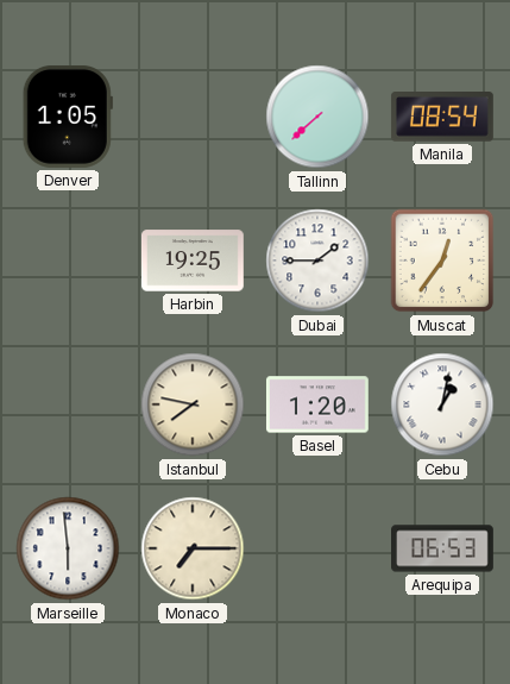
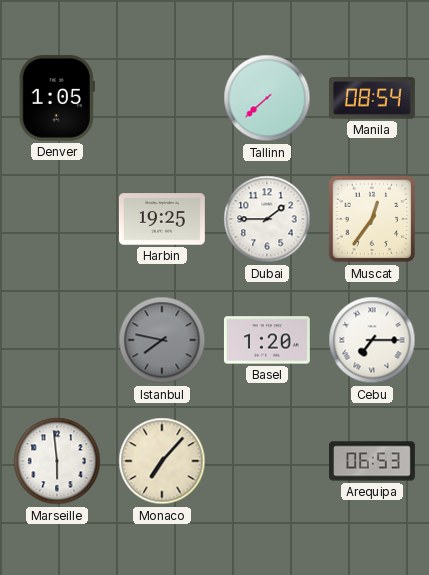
Istanbul dial: cream -> grey (162, 340)
Cebu: 1:02 -> 7:15 (372, 340)
Monaco: 7:15 -> 7:07 (162, 461)
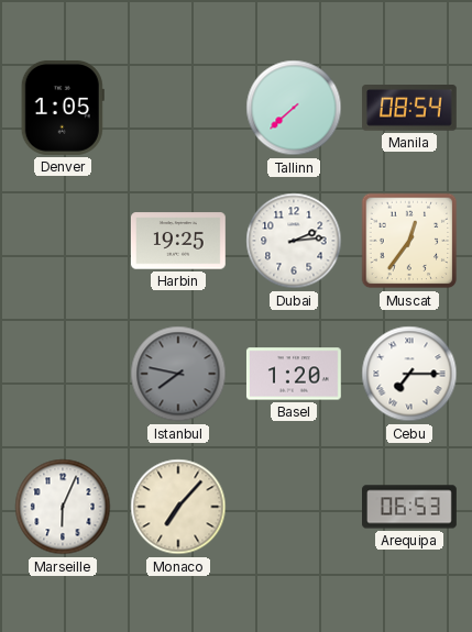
Dubai: 1:45 -> 2:14 (294, 241)
Marseille: 5:59 -> 6:04 (63, 507)
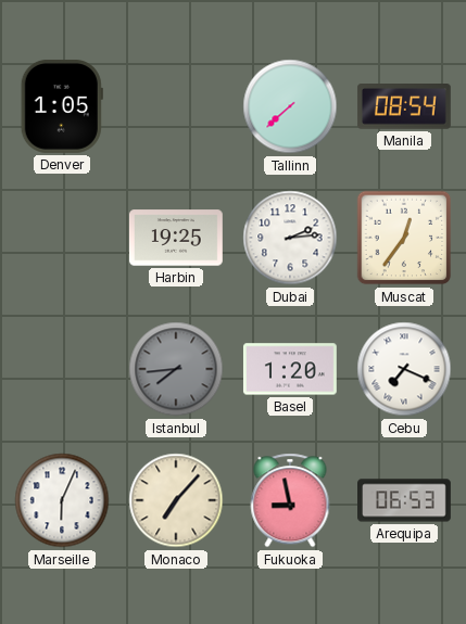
Istanbul: 7:47 -> 7:44 (176, 369)
Cebu: 7:15 -> 7:19 (404, 369)
Fukuoka: none -> 8:58 (290, 500)
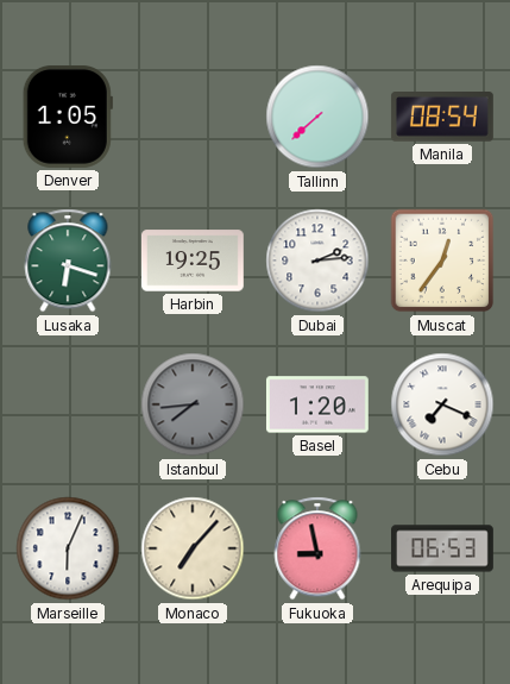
Lusaka: none -> 6:18 (68, 261)
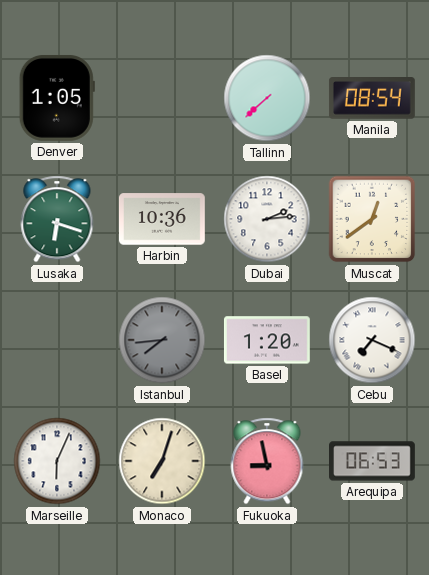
Harbin: 19:25 -> 10:36 (162, 219)
Muscat: 12:36 -> 12:39 (372, 219)
Monaco: 7:07 -> 7:03 (162, 461)
